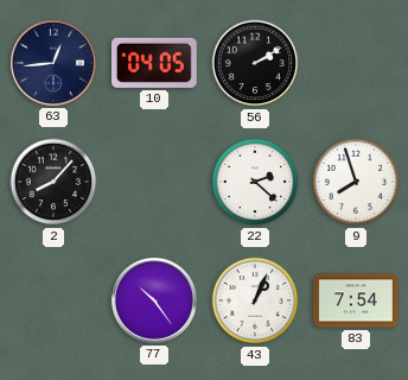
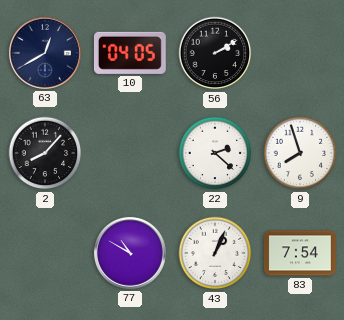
63: 12:44 -> 12:40 (45, 53)
77: 10:24 -> 10:50 (130, 253)
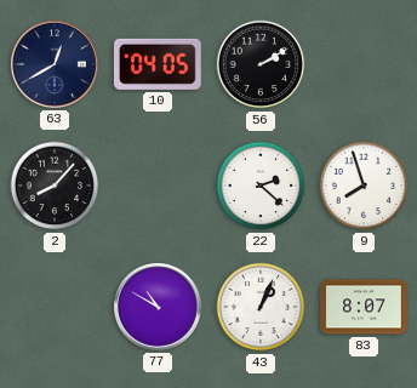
83: 7:54 -> 8:07 (365, 307)
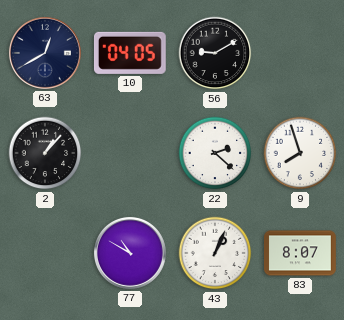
56: 2:10 -> 9:10 (215, 53)
2: 8:07 -> 1:07 (45, 153)
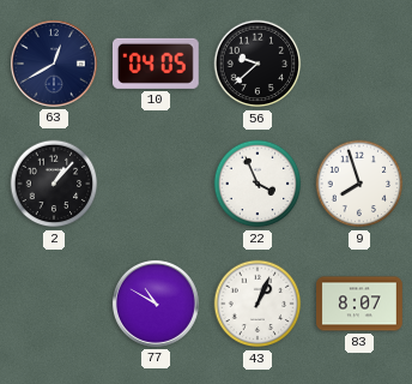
56: 9:10 -> 9:38 (257, 64)
22: 2:22 -> 3:56 (257, 184)
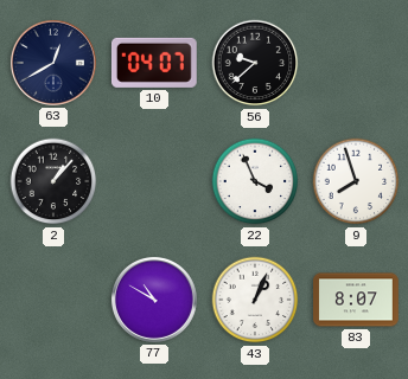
10: 04:05 -> 04:07 (154, 63)
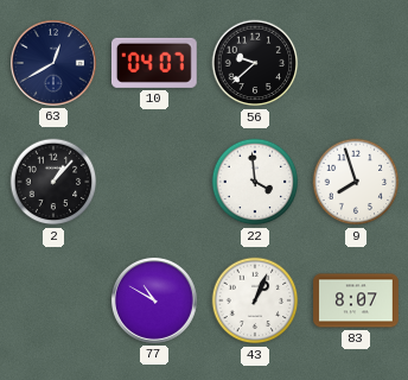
22: 3:56 -> 3:59 (255, 182)
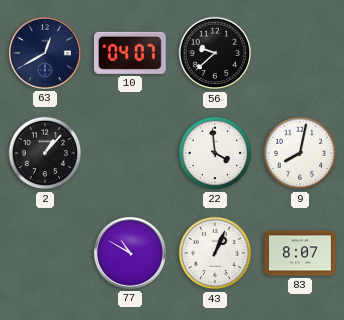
9: 7:57 -> 8:02 (300, 153)
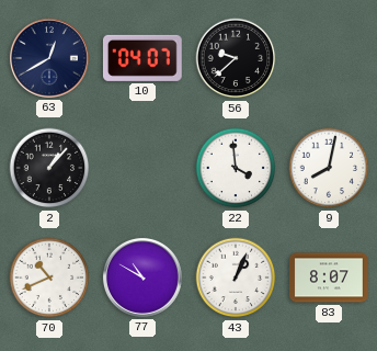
70: none -> 10:41 (49, 278)
